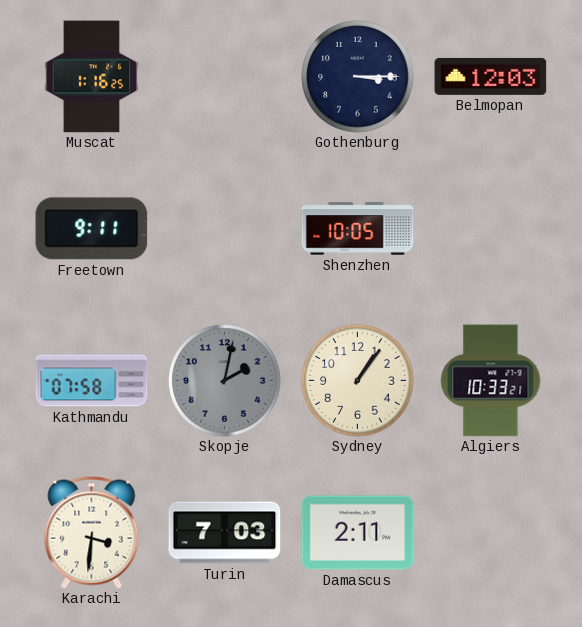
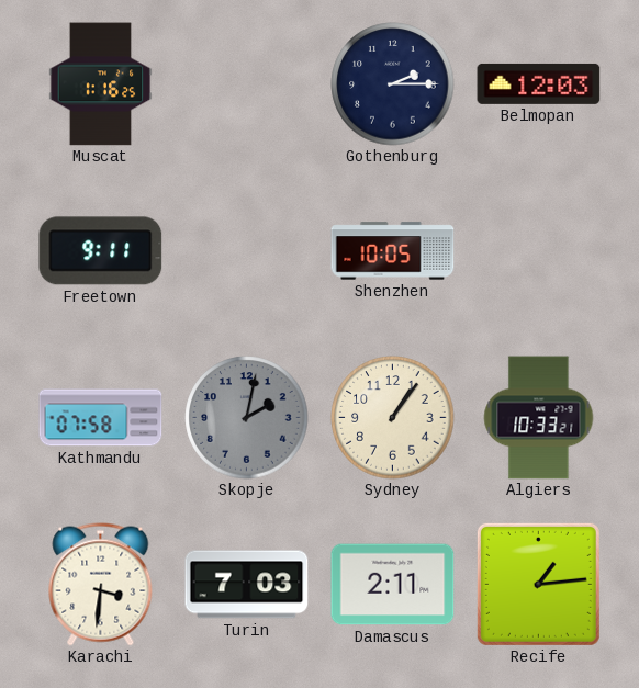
Gothenburg: 3:15 -> 2:15 (393, 84)
Recife: none -> 1:14 (538, 584)
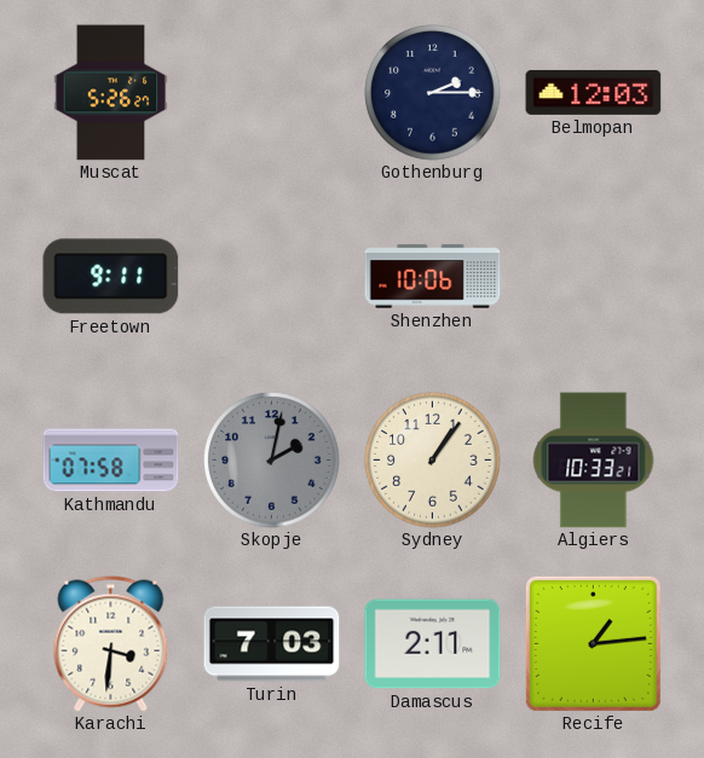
Muscat: 1:16 -> 5:26 (111, 93)
Shenzhen: 10:05 -> 10:06 (433, 277)
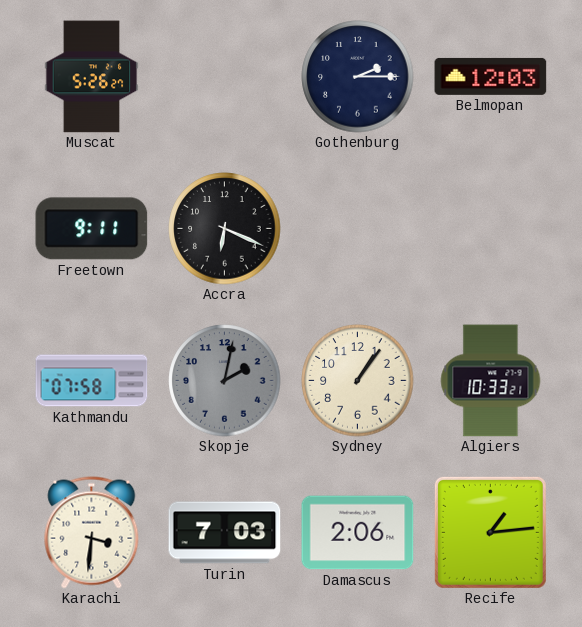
Accra: none -> 6:19 (225, 229)
Shenzhen: 10:06 -> none (433, 277)
Damascus: 2:11 -> 2:06 (358, 533)
